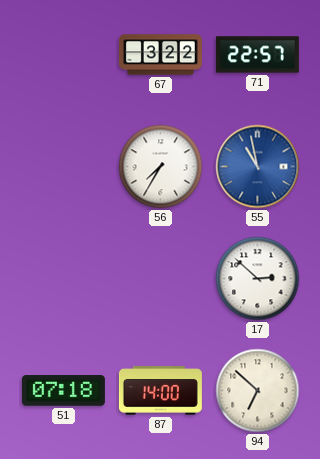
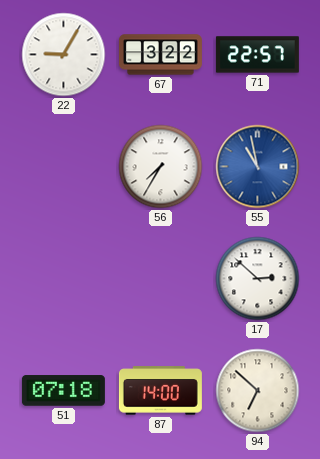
22: none -> 9:05 (64, 55)
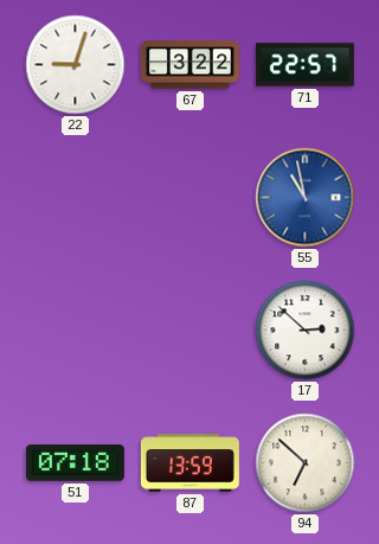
22: 9:05 -> 9:03 (76, 65)
56: 7:35 -> none (161, 167)
87: 14:00 -> 13:59 (189, 463)
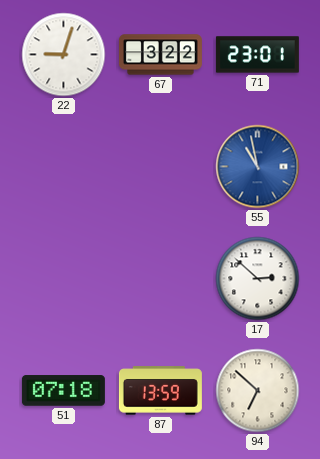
71: 22:57 -> 23:01 (257, 55)
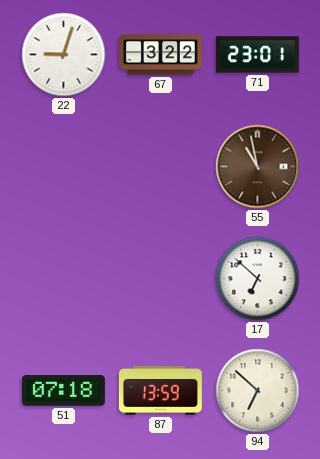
55 dial: blue -> brown (258, 167)
17: 2:52 -> 6:52 (258, 279)
